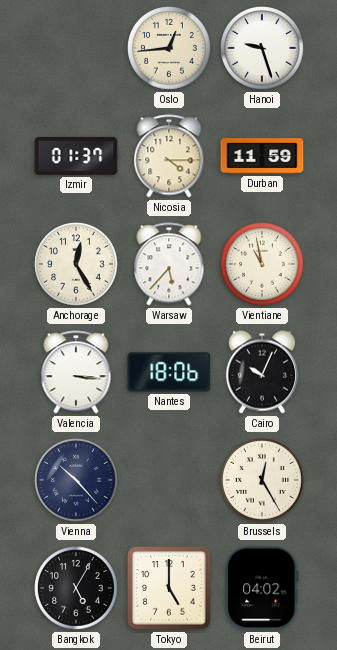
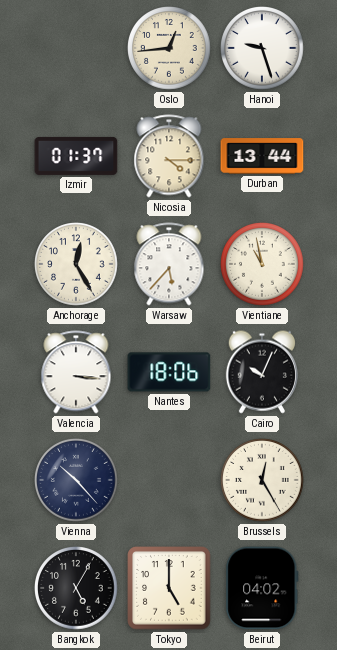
Durban: 11:59 -> 13:44 (262, 156)
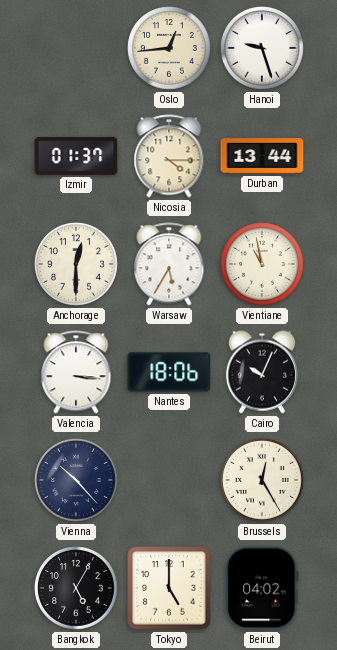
Anchorage: 12:25 -> 12:30 (76, 264)
Warsaw: 5:37 -> 5:35 (169, 264)
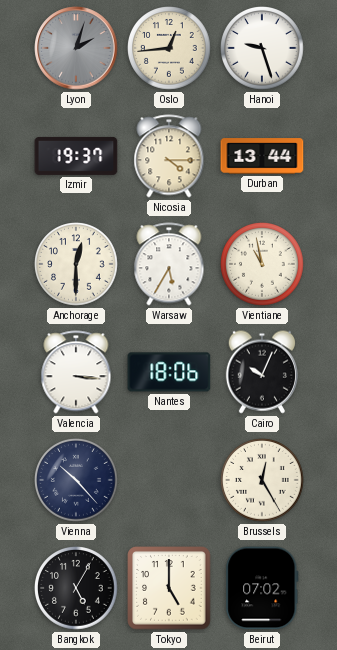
Lyon: none -> 2:03 (76, 48)
Izmir: 01:37 -> 19:37 (76, 156)
Beirut: 04:02 -> 07:02 (262, 588)
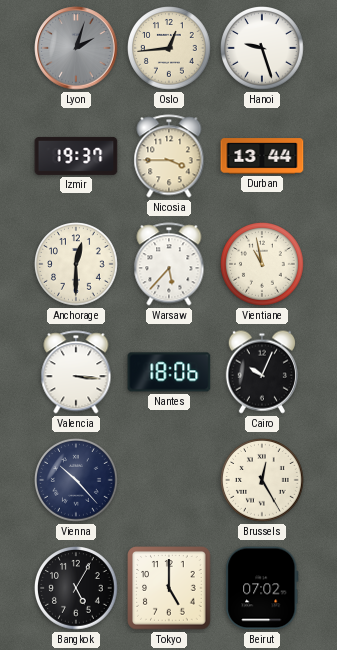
Nicosia: 4:15 -> 3:45 (169, 156)
Warsaw: 5:35 -> 5:37 (169, 264)
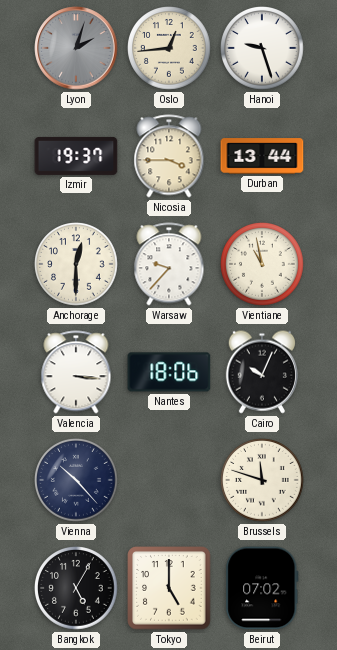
Warsaw: 5:37 -> 9:37 (169, 264)
Brussels: 12:25 -> 11:48 (262, 480)
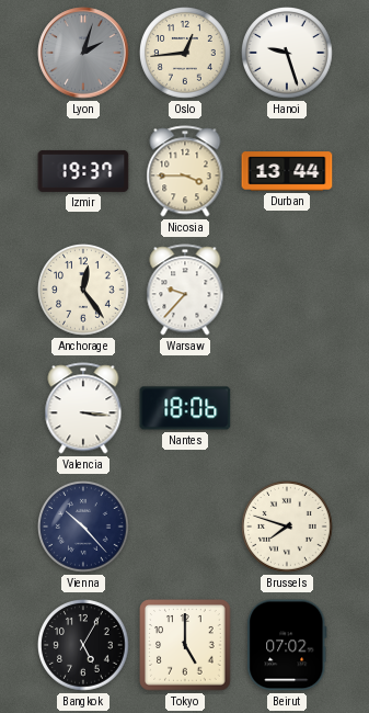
Anchorage: 12:30 -> 12:24 (83, 290)
Vientiane: 10:58 -> none (262, 264)
Cairo: 10:04 -> none (262, 372)
Brussels: 11:48 -> 7:48 (287, 527)
